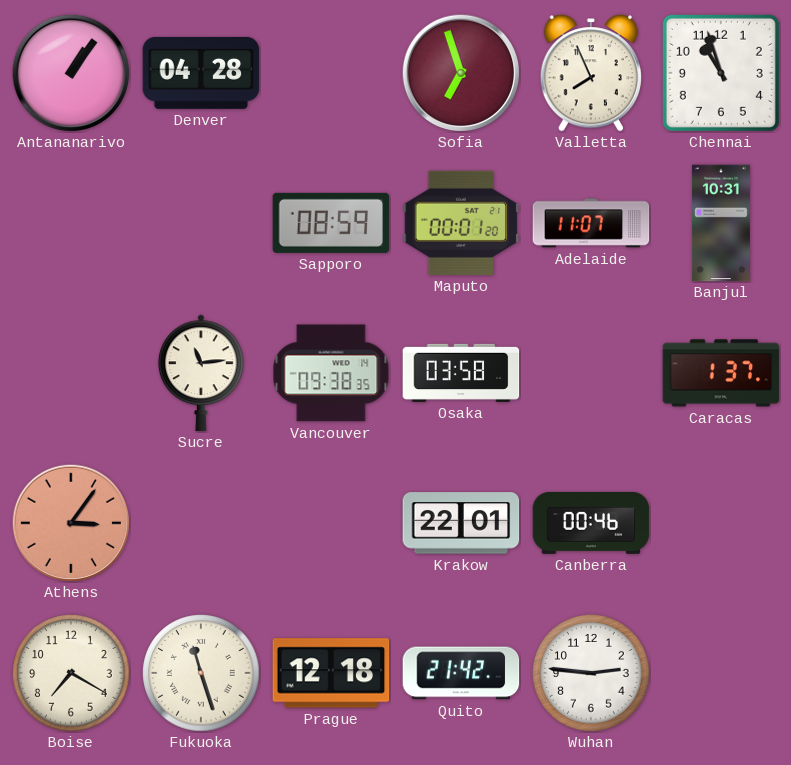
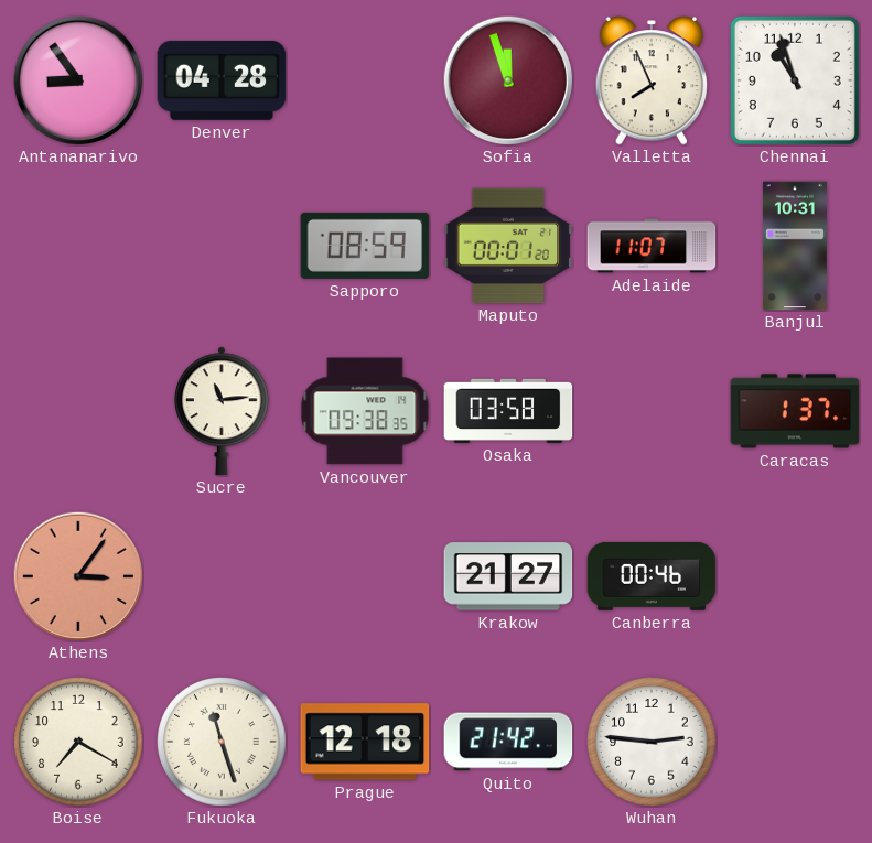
Antananarivo: 1:06 -> 8:54 (77, 79)
Sofia: 6:57 -> 11:57 (507, 79)
Krakow: 22:01 -> 21:27 (508, 576)
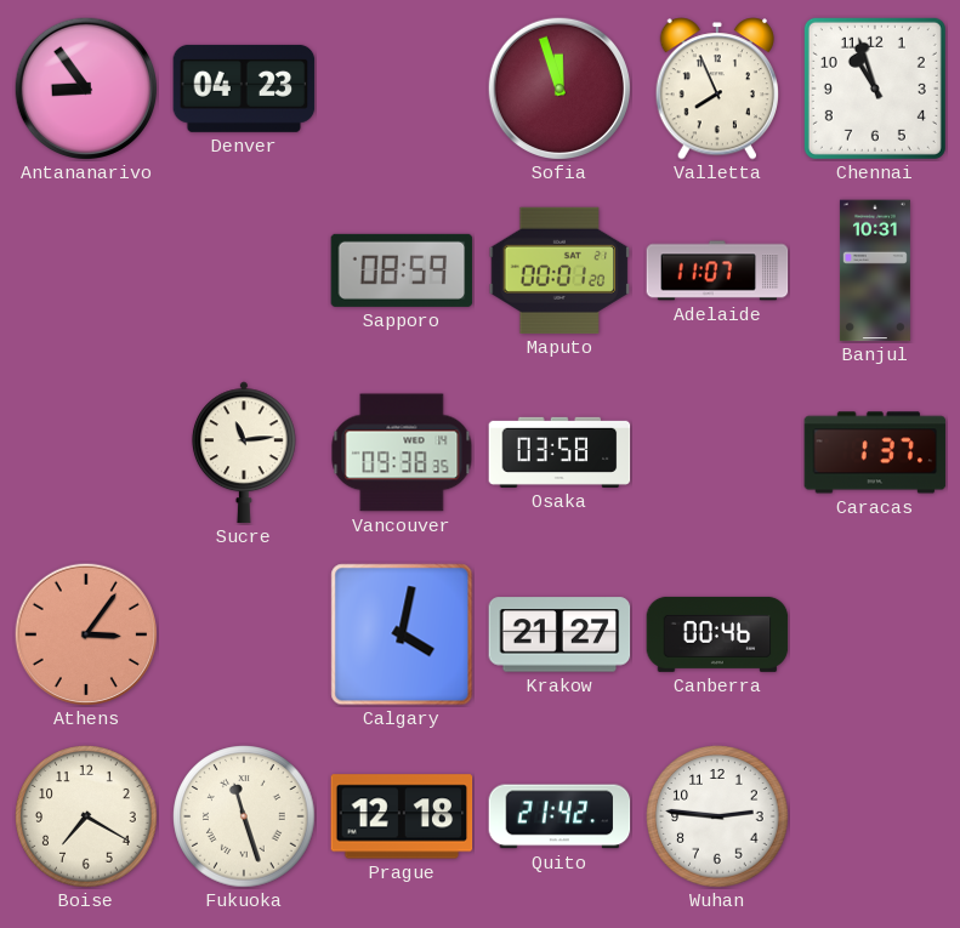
Denver: 04:28 -> 04:23 (244, 89)
Calgary: none -> 4:02 (402, 634)
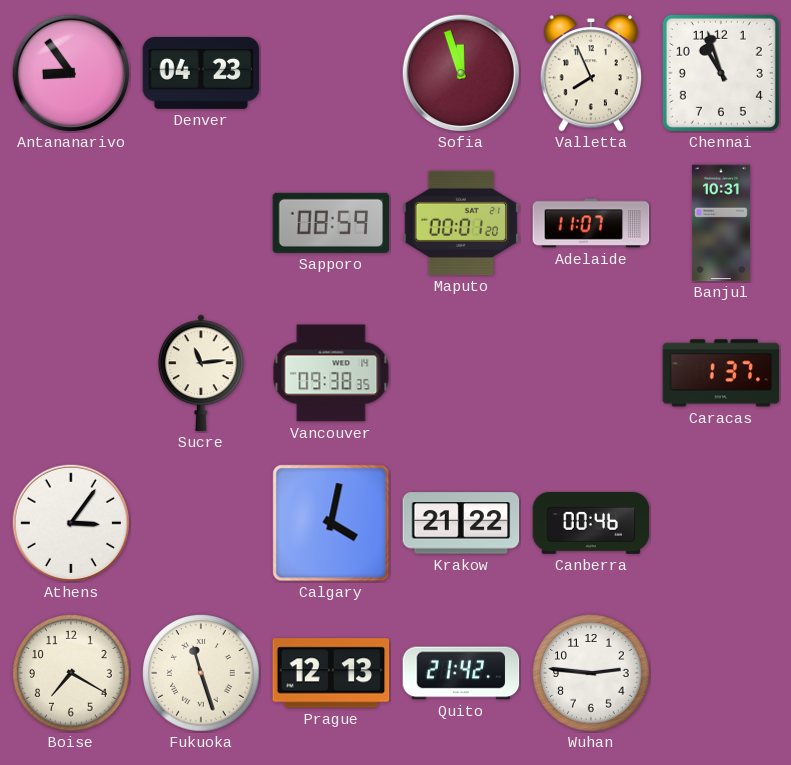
Osaka: 03:58 -> none (559, 452)
Athens dial: salmon -> white (70, 522)
Krakow: 21:27 -> 21:22 (461, 523)
Prague: 12:18 -> 12:13 (331, 673)
